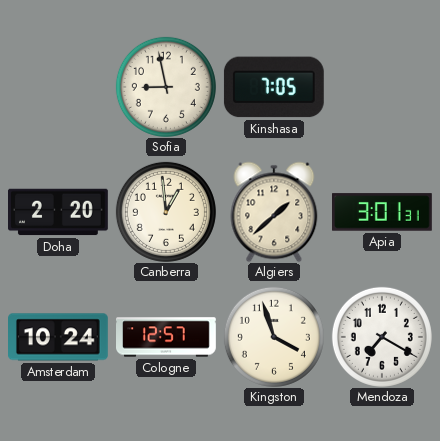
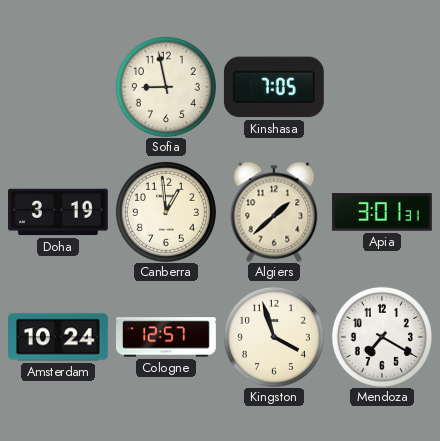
Doha: 2:20 -> 3:19 (59, 212)
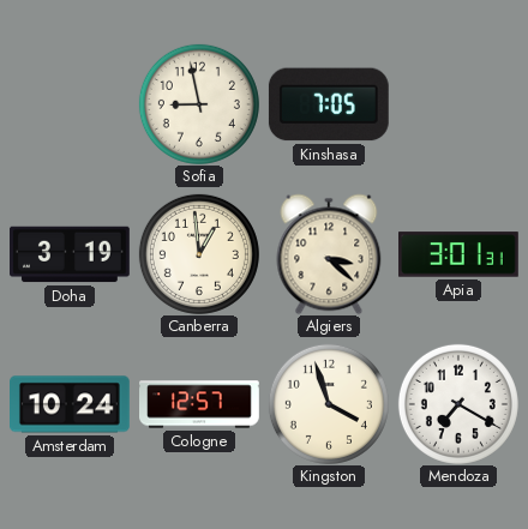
Algiers: 1:38 -> 3:22 (329, 254)
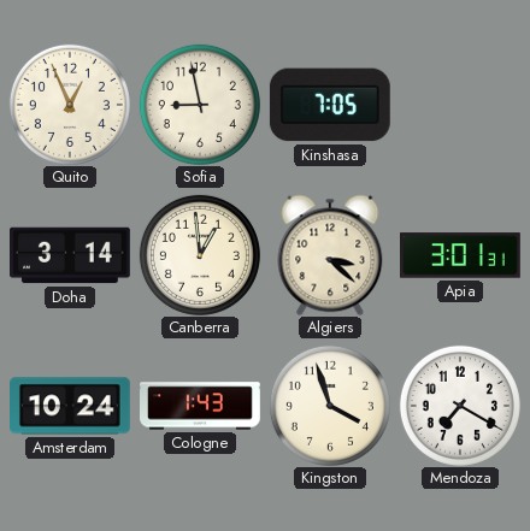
Quito: none -> 12:56 (70, 105)
Doha: 3:19 -> 3:14 (71, 255)
Cologne: 12:57 -> 1:43 (200, 406)
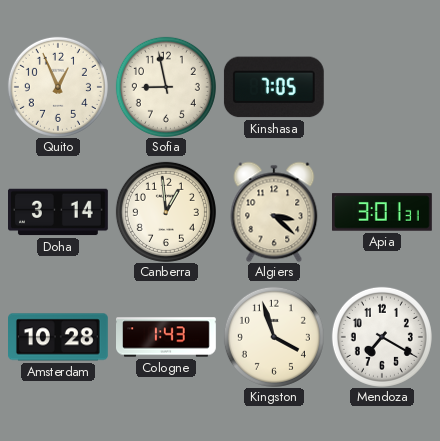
Amsterdam: 10:24 -> 10:28 (59, 337)
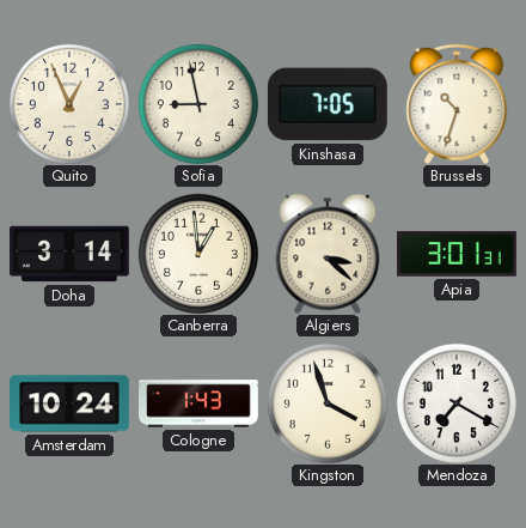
Brussels: none -> 10:33 (457, 104)
Amsterdam: 10:28 -> 10:24 (71, 403)
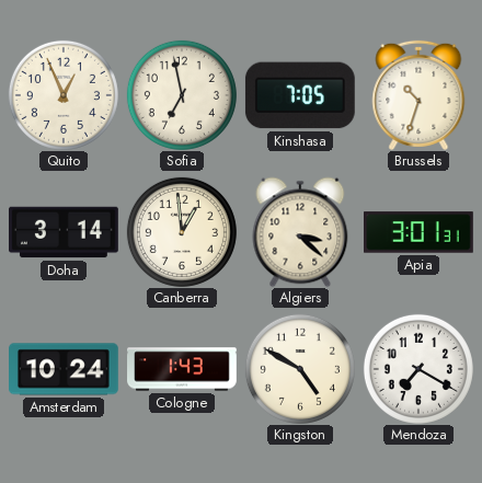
Sofia: 8:58 -> 6:58 (182, 95)
Kingston: 3:57 -> 4:50 (300, 369)
